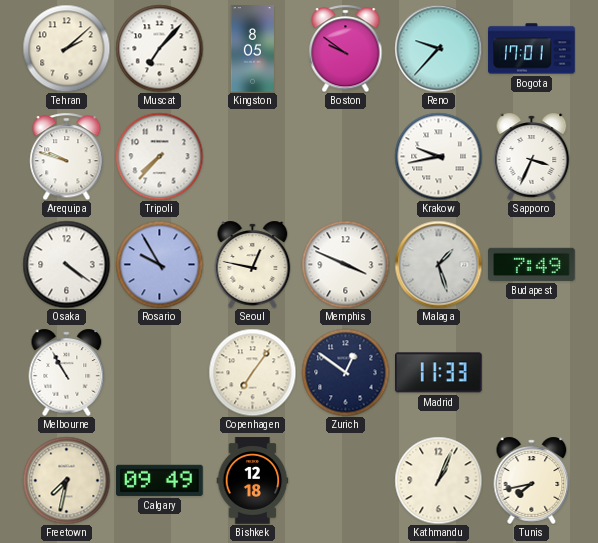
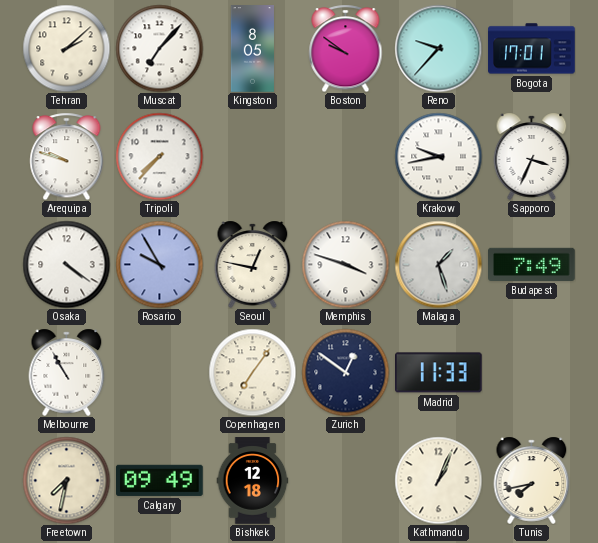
Memphis: 3:49 -> 3:48 (345, 264)
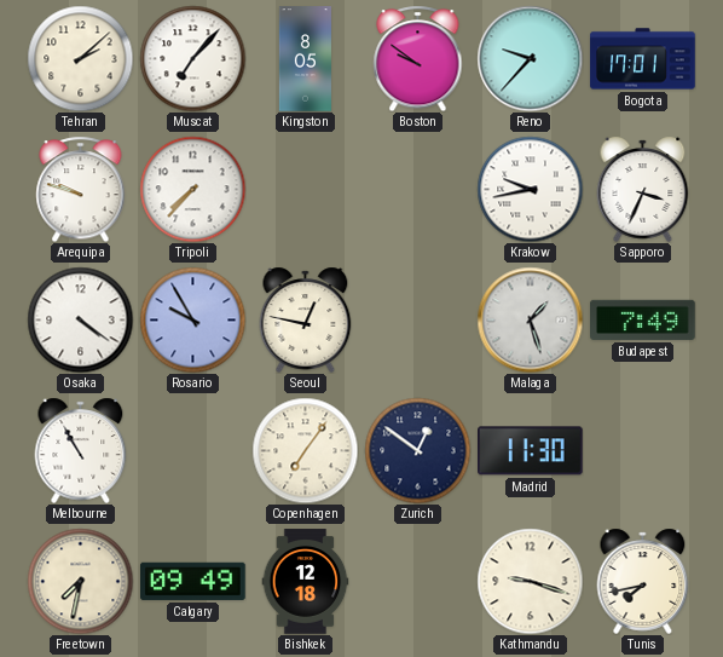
Memphis: 3:48 -> none (345, 264)
Madrid: 11:33 -> 11:30 (531, 451)
Kathmandu: 1:04 -> 9:18 (530, 581)
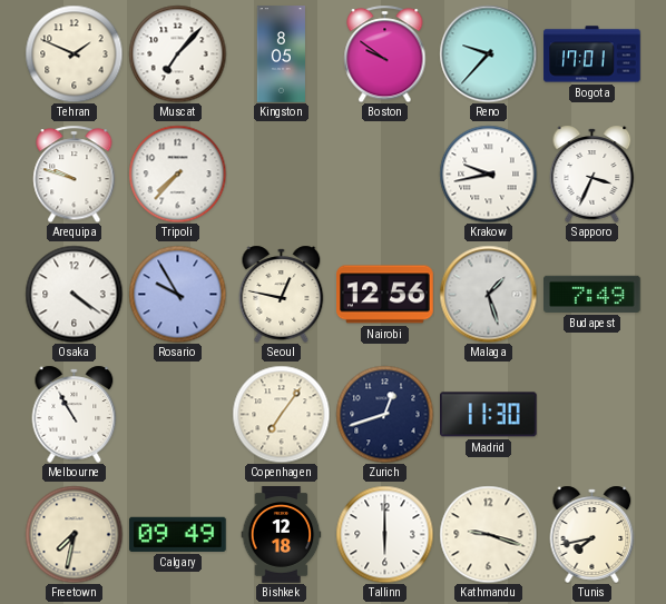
Tehran: 2:08 -> 1:49 (74, 53)
Nairobi: none -> 12:56 (385, 295)
Zurich: 12:51 -> 12:42 (384, 414)
Tallinn: none -> 6:00 (384, 534)
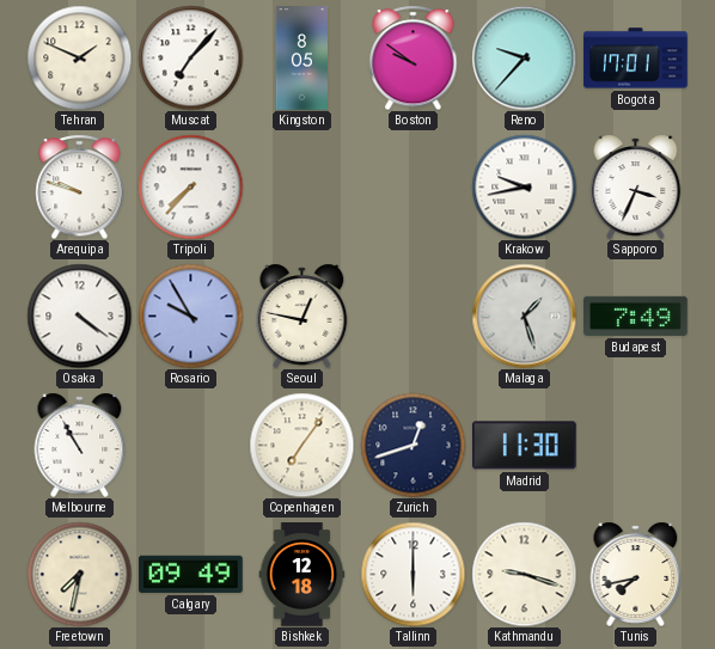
Nairobi: 12:56 -> none (385, 295)
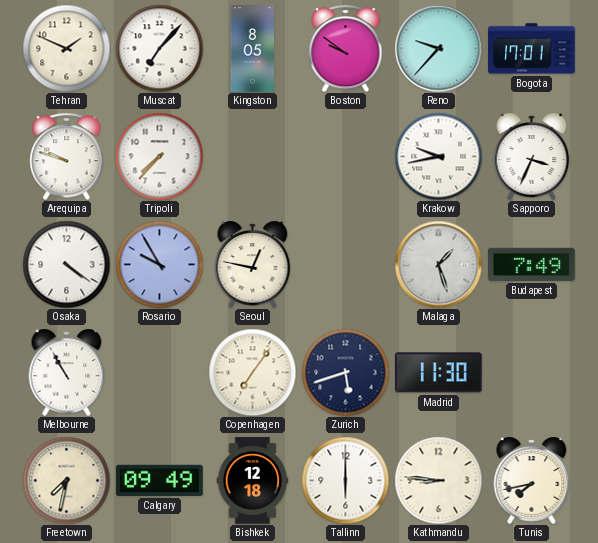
Zurich: 12:42 -> 5:42 (345, 372)
Kathmandu: 9:18 -> 8:46 (438, 480)
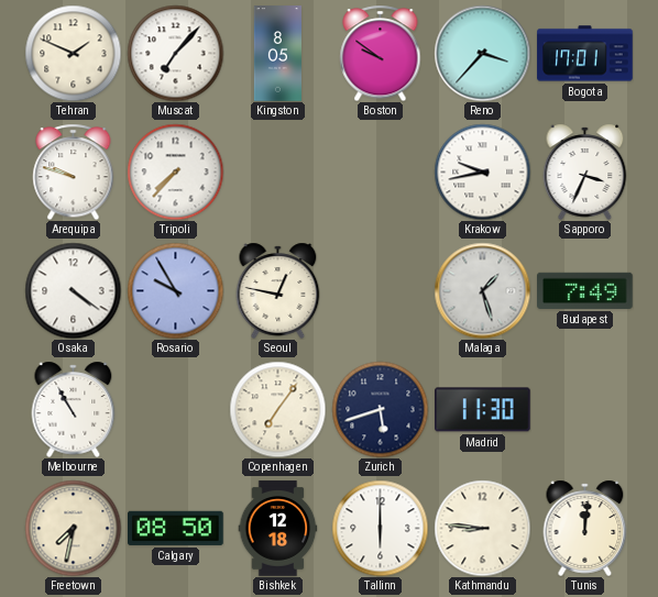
Reno: 9:37 -> 3:37 (482, 53)
Calgary: 09:49 -> 08:50 (176, 528)
Tunis: 7:43 -> 12:01 (585, 528)
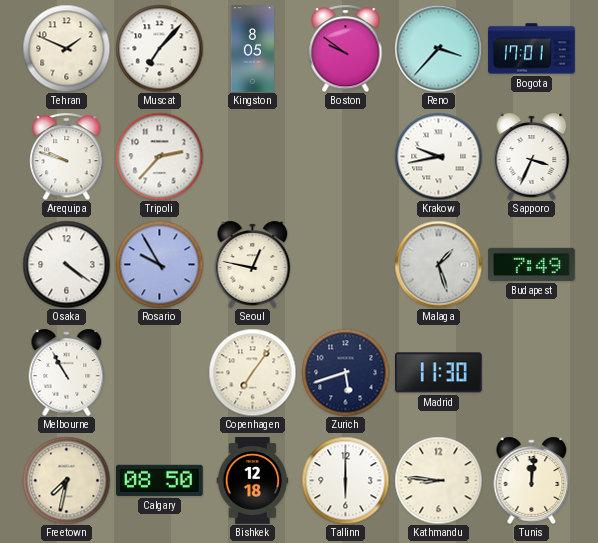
Tripoli: 7:37 -> 2:37 (159, 156)
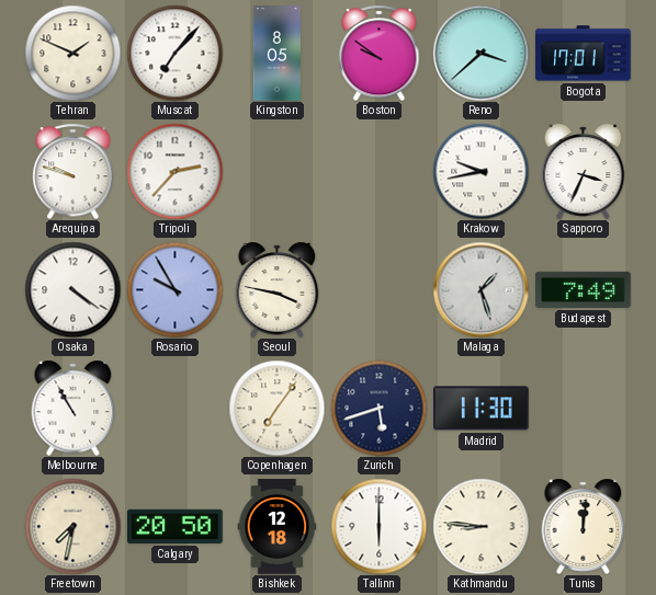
Reno: 3:37 -> 3:38 (480, 53)
Seoul: 12:47 -> 3:47 (278, 289)
Calgary: 08:50 -> 20:50 (176, 526)
